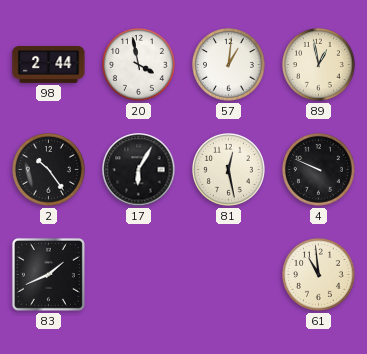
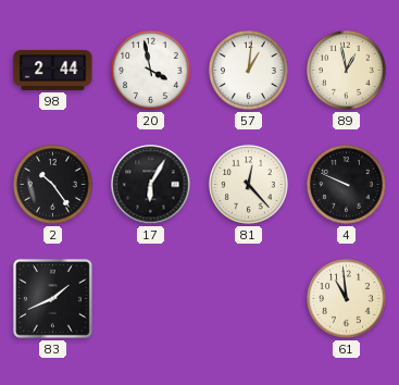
81: 12:28 -> 12:23 (249, 185)
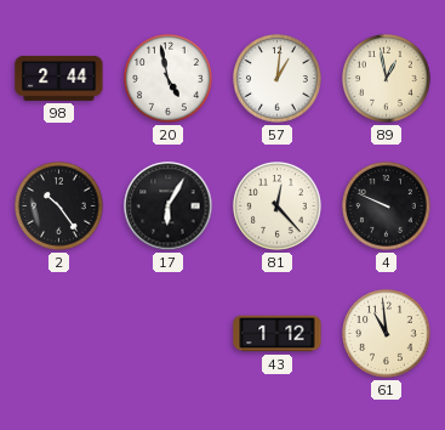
20: 3:58 -> 4:58 (169, 79)
83: 1:41 -> none (52, 298)
43: none -> 1:12 (278, 334)
